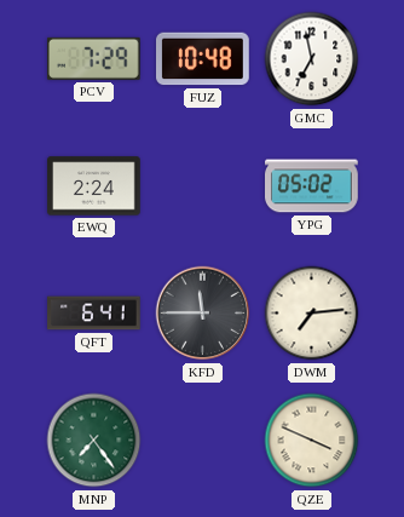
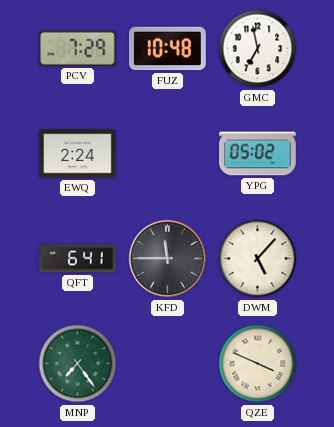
DWM: 7:14 -> 5:07 (258, 259)
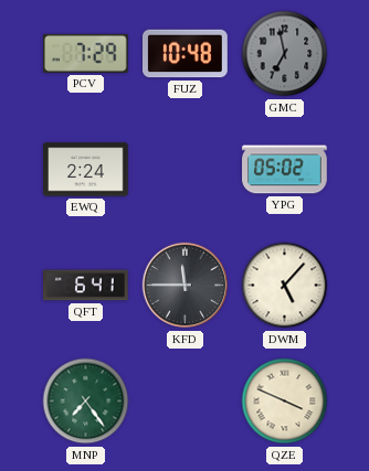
GMC dial: white -> grey (285, 54)
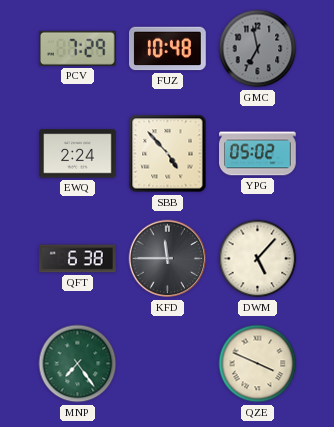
SBB: none -> 4:53 (168, 154)
QFT: 6:41 -> 6:38 (78, 259)
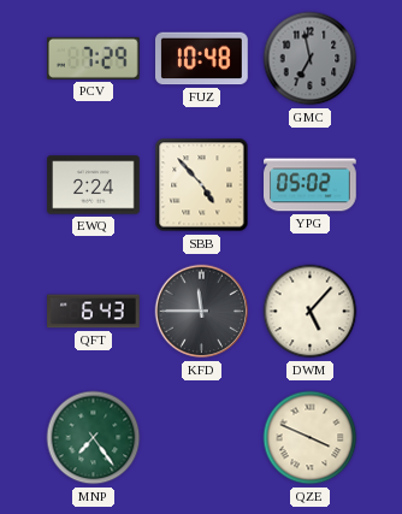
QFT: 6:38 -> 6:43 (94, 312)
